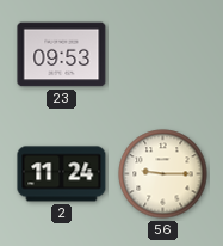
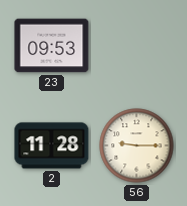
2: 11:24 -> 11:28 (52, 146)
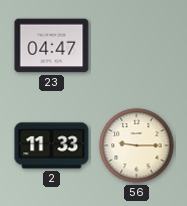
23: 09:53 -> 04:47 (52, 46)
2: 11:28 -> 11:33 (52, 146)
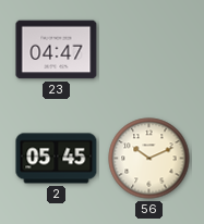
2: 11:33 -> 05:45 (57, 159)
56: 9:15 -> 10:11 (149, 159)
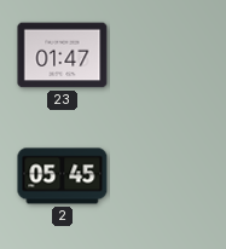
23: 04:47 -> 01:47 (63, 56)
56: 10:11 -> none (149, 159)
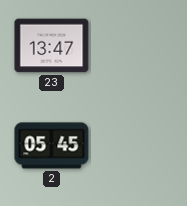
23: 01:47 -> 13:47 (52, 46)
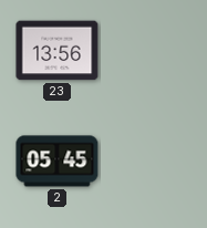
23: 13:47 -> 13:56 (58, 51)
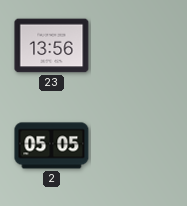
2: 05:45 -> 05:05 (52, 146)
